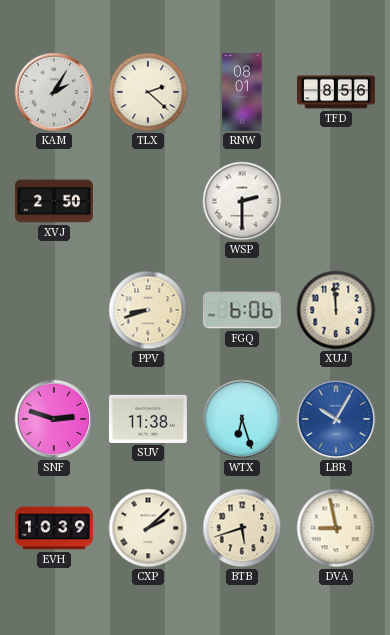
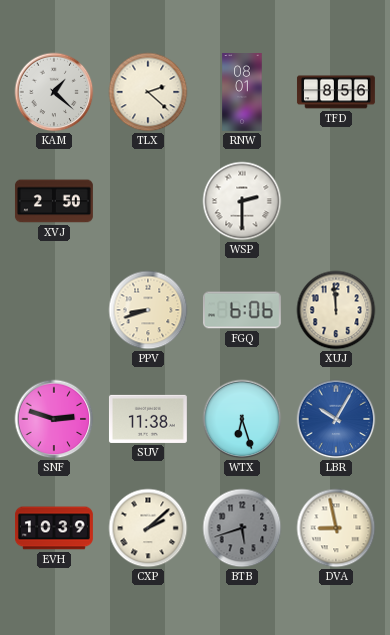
KAM: 2:05 -> 1:22 (54, 92)
BTB dial: cream -> grey (242, 528)
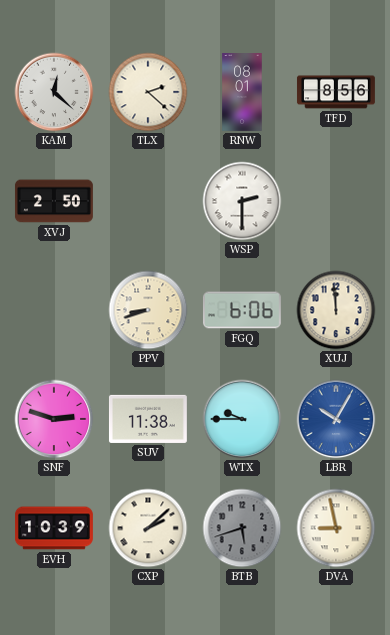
KAM: 1:22 -> 12:22 (54, 92)
WTX: 6:27 -> 9:45 (242, 419)
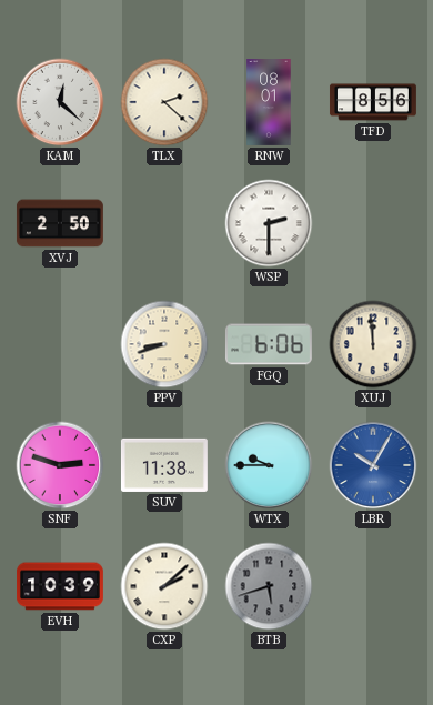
DVA: 8:58 -> none (336, 528)
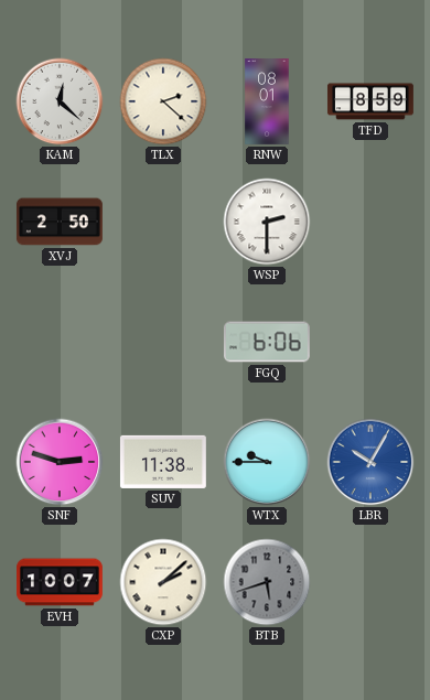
TFD: 8:56 -> 8:59 (370, 101)
PPV: 8:42 -> none (164, 344)
XUJ: 11:59 -> none (373, 344)
EVH: 10:39 -> 10:07 (61, 582)
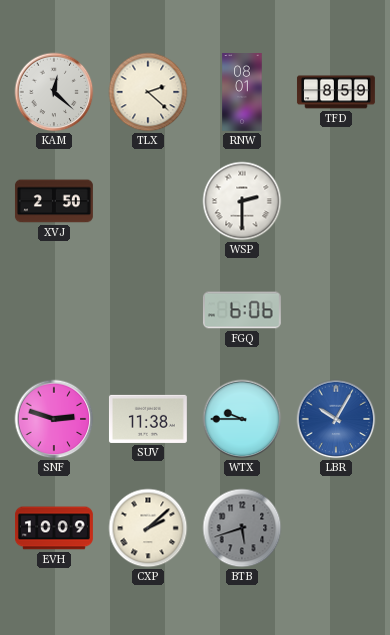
EVH: 10:07 -> 10:09 (55, 528)
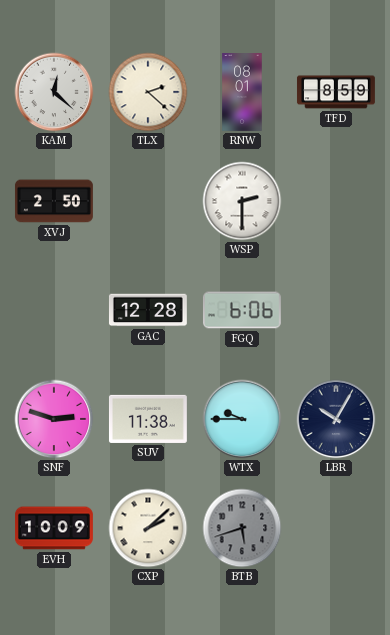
GAC: none -> 12:28 (148, 310)
LBR dial: blue -> navy (336, 419)
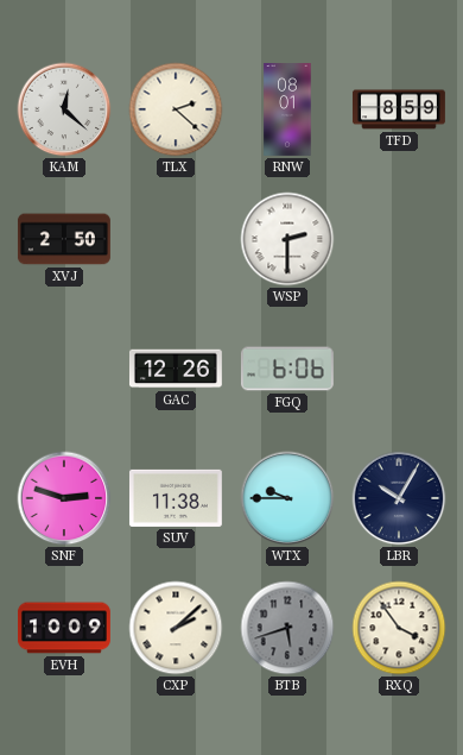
GAC: 12:28 -> 12:26 (176, 369)
RXQ: none -> 3:54 (399, 628)
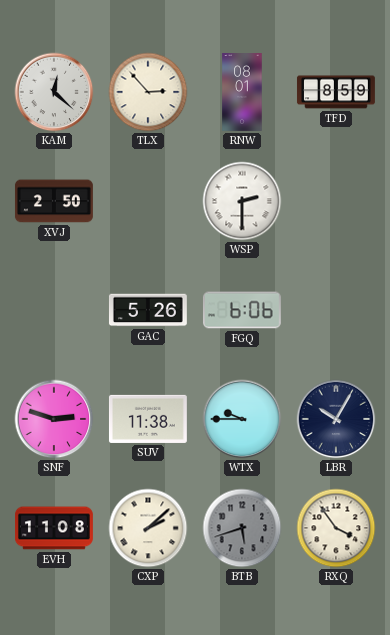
TLX: 2:22 -> 2:53 (148, 92)
GAC: 12:26 -> 5:26 (148, 310)
EVH: 10:09 -> 11:08 (55, 528)
